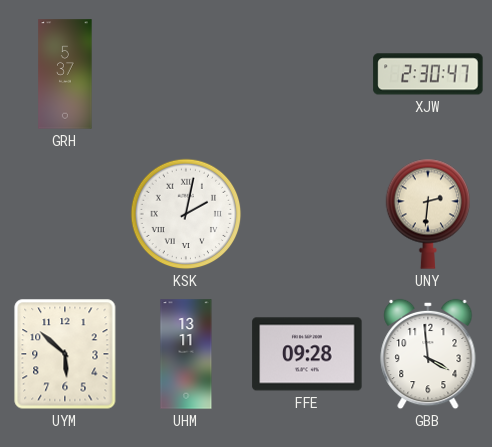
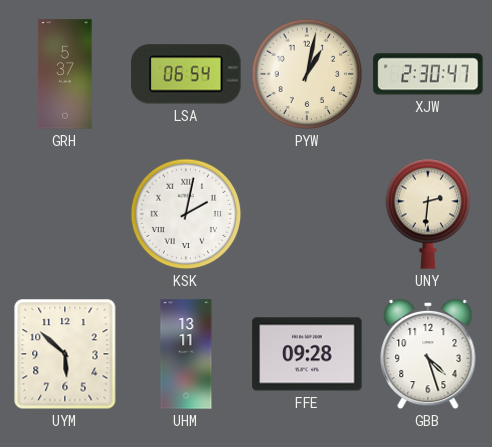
LSA: none -> 06:54 (186, 74)
PYW: none -> 1:02 (307, 74)
GBB: 3:59 -> 4:27 (428, 354)
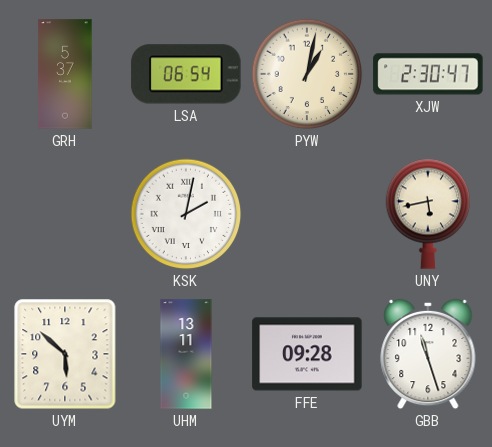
UNY: 2:31 -> 5:43 (428, 214)
GBB: 4:27 -> 11:27 (428, 354)
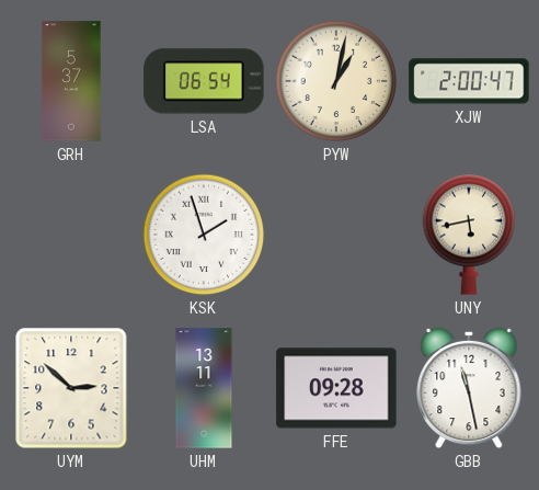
XJW: 2:30 -> 2:00 (469, 81)
KSK: 2:02 -> 1:57 (204, 235)
UYM: 5:52 -> 2:52 (71, 388)
GBB: 11:27 -> 11:28 (469, 388)
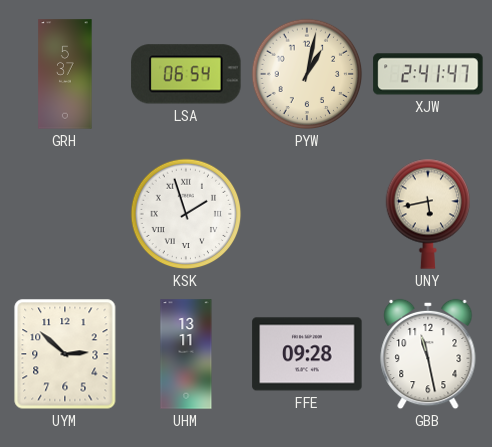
XJW: 2:00 -> 2:41 (428, 74)
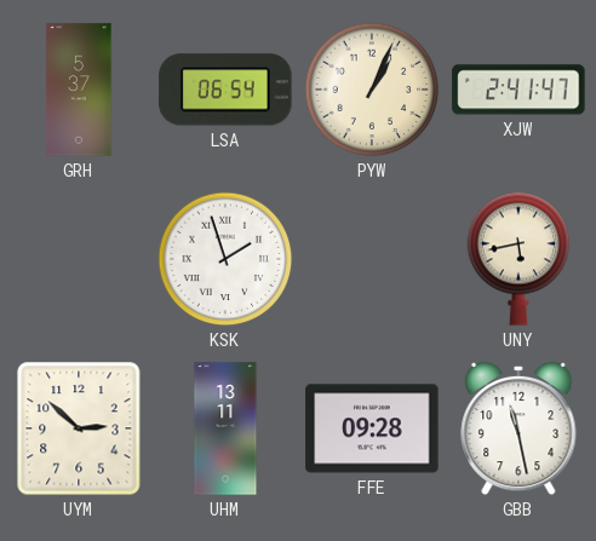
PYW: 1:02 -> 1:04 (372, 90)
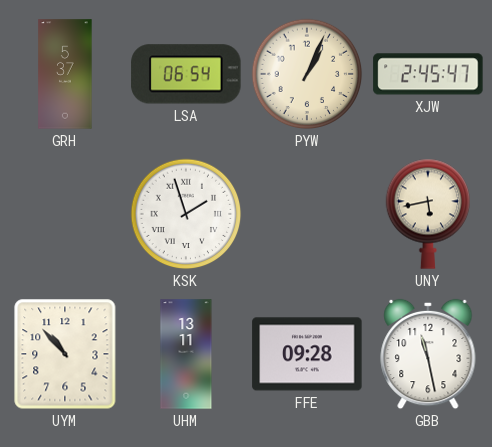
XJW: 2:41 -> 2:45 (428, 74)
UYM: 2:52 -> 10:53 (65, 354)
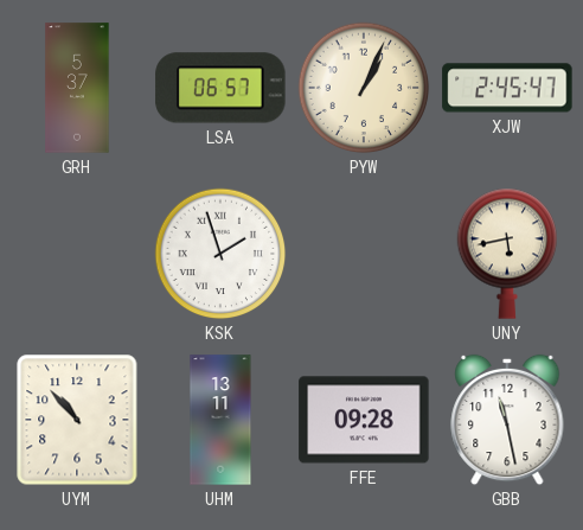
LSA: 06:54 -> 06:57 (220, 88)
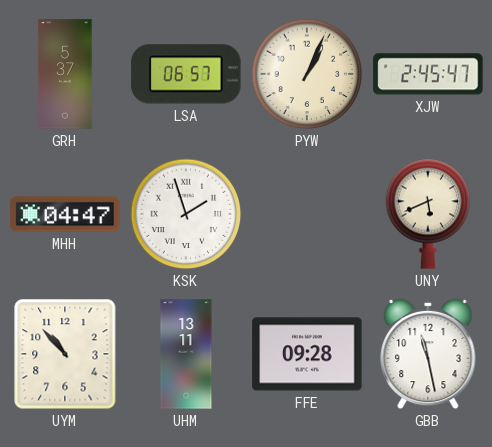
MHH: none -> 04:47 (65, 214)
UNY: 5:43 -> 5:41 (428, 214)
